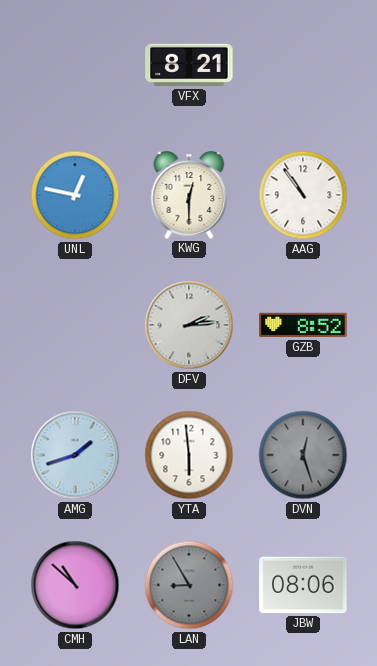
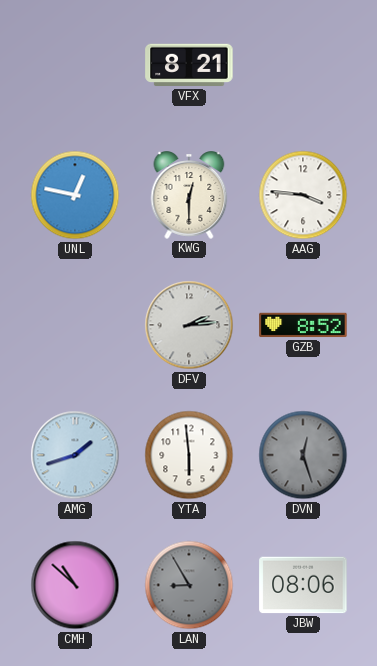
AAG: 10:54 -> 3:46 (303, 195)
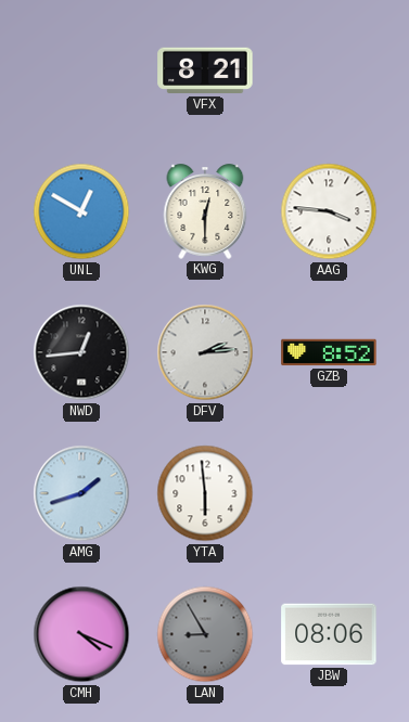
UNL: 12:47 -> 12:50 (81, 211)
NWD: none -> 12:44 (81, 352)
DVN: 12:27 -> none (303, 455)
CMH: 10:52 -> 4:19 (81, 634)
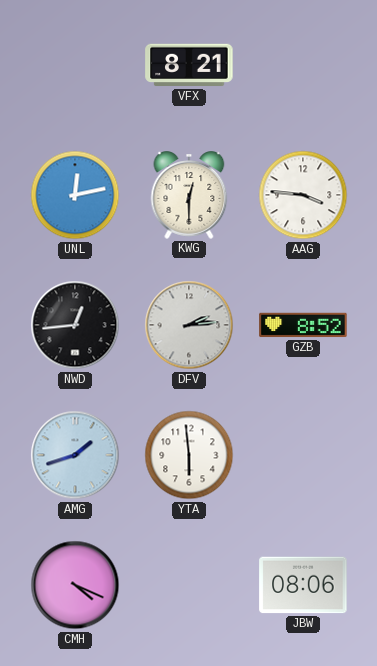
UNL: 12:50 -> 12:13 (75, 195)
LAN: 8:55 -> none (205, 634)
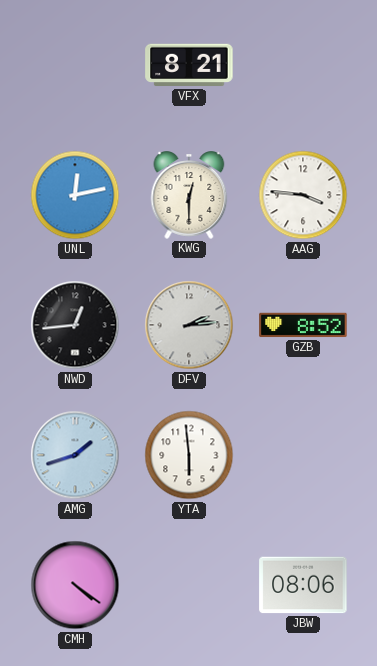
CMH: 4:19 -> 4:21 (75, 585)
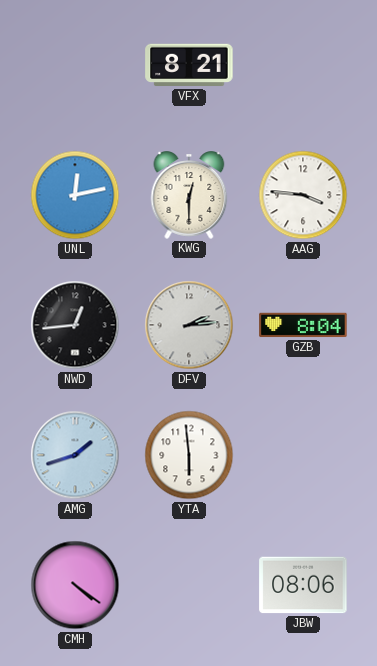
GZB: 8:52 -> 8:04 (303, 325)
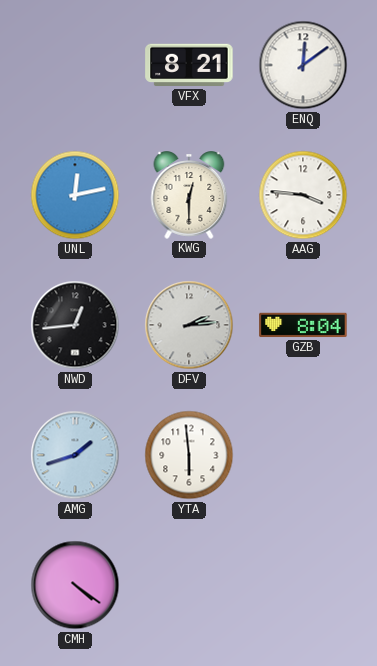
ENQ: none -> 12:09 (303, 65)
JBW: 08:06 -> none (303, 585)
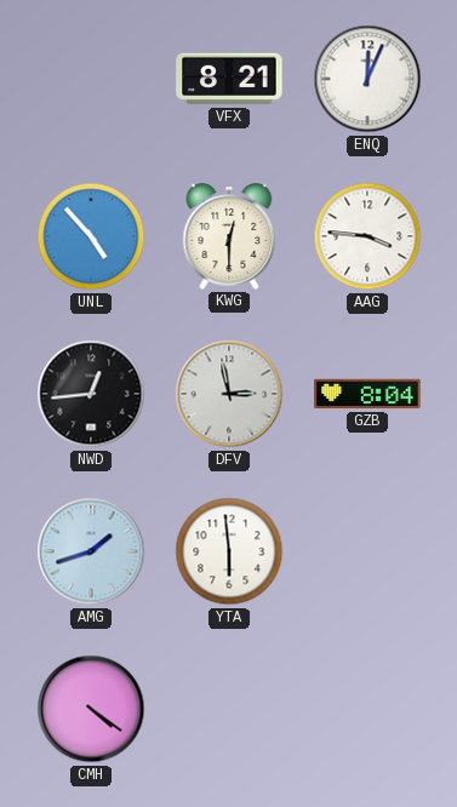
ENQ: 12:09 -> 12:04 (367, 79)
UNL: 12:13 -> 4:53 (91, 236)
DFV: 2:14 -> 2:58 (229, 394)
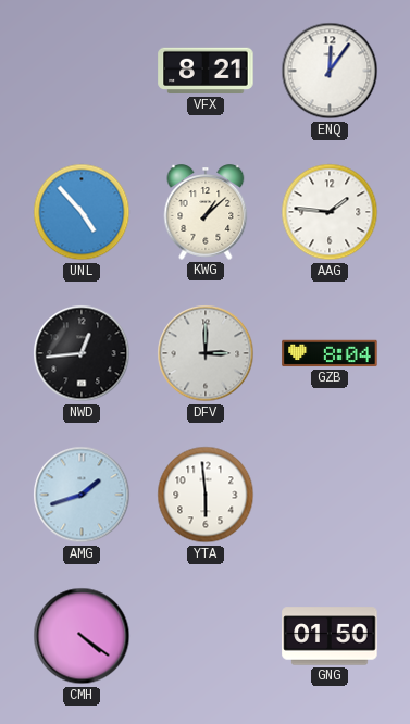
ENQ: 12:04 -> 12:06 (330, 71)
KWG: 12:30 -> 1:08 (206, 212)
AAG: 3:46 -> 1:46 (330, 212)
DFV: 2:58 -> 3:00 (206, 353)
GNG: none -> 01:50 (330, 636)
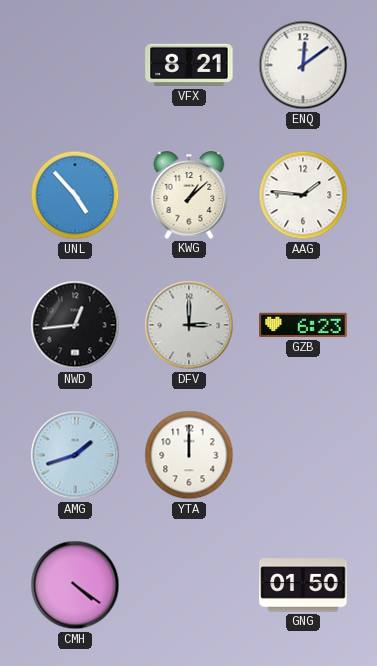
ENQ: 12:06 -> 12:09 (303, 65)
GZB: 8:04 -> 6:23 (303, 325)
YTA: 5:59 -> 12:00 (189, 455)
